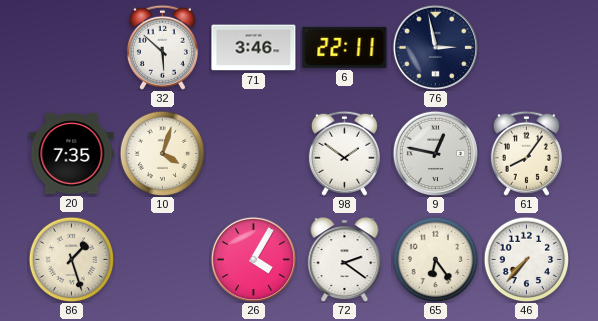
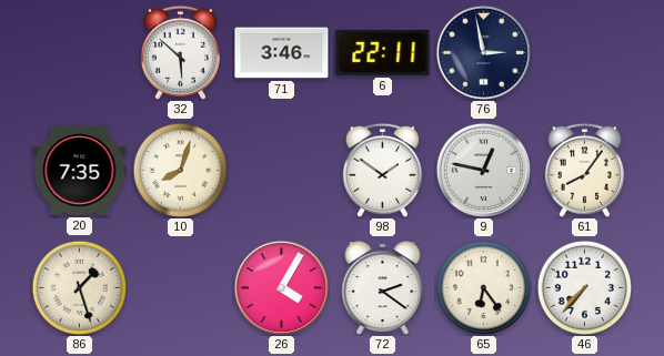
10: 4:03 -> 8:03 (180, 170)
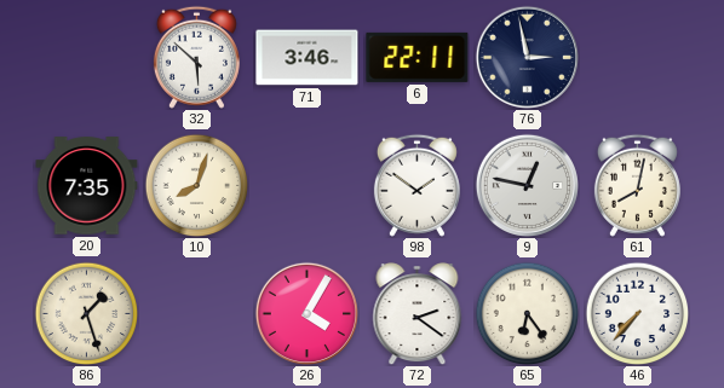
61: 8:06 -> 8:02 (637, 185)
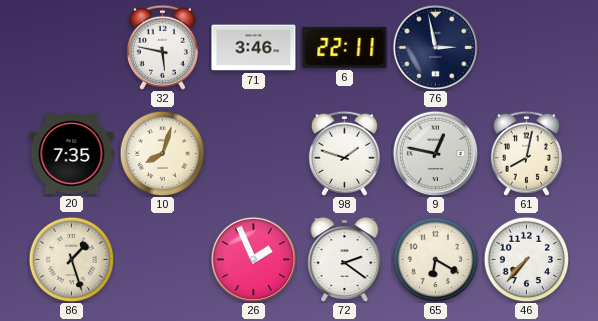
32: 5:52 -> 5:47 (162, 47)
98: 1:51 -> 1:48 (344, 153)
26: 4:05 -> 1:56 (253, 259)
65: 6:24 -> 6:20 (435, 259)
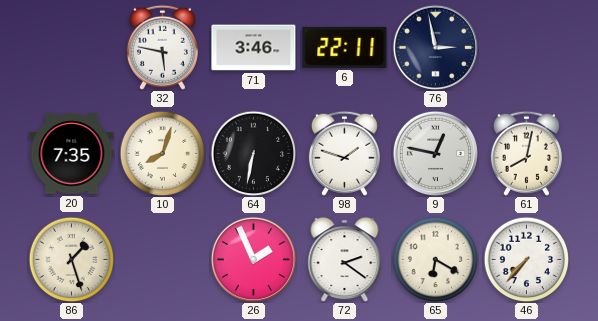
64: none -> 6:32 (253, 153)
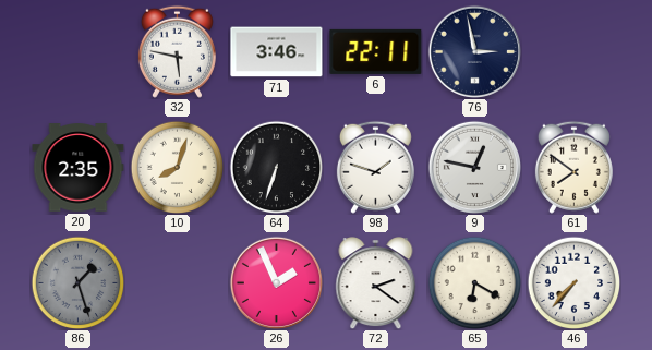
20: 7:35 -> 2:35 (79, 168)
64: 6:32 -> 6:33 (276, 167)
61: 8:02 -> 7:51 (573, 167)
86 dial: cream -> grey (77, 282)
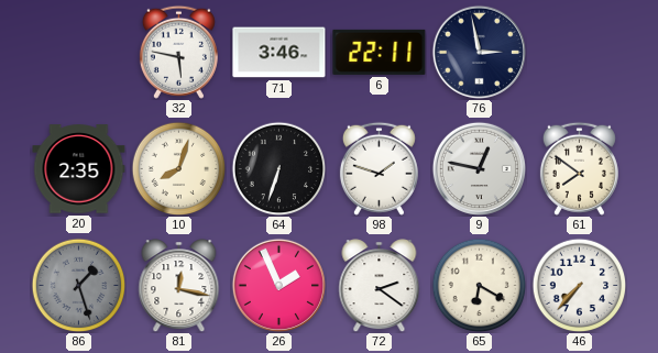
81: none -> 12:17 (179, 286)
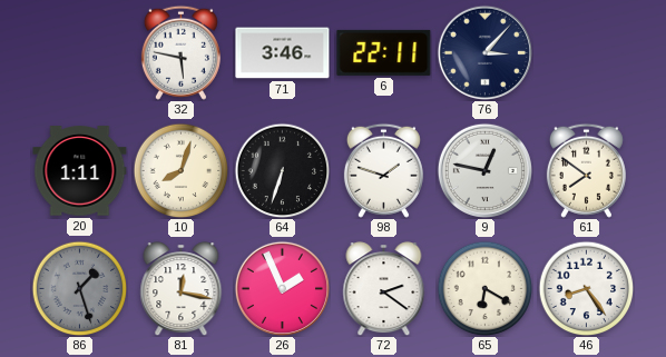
76: 2:58 -> 3:07 (484, 52)
20: 2:35 -> 1:11 (80, 171)
46: 7:37 -> 8:24 (586, 288)
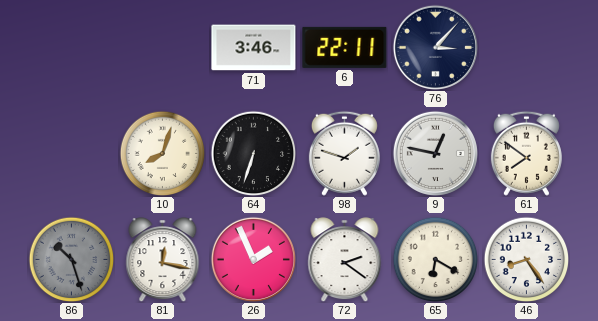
32: 5:47 -> none (180, 52)
20: 1:11 -> none (80, 171)
86: 1:27 -> 10:27 (71, 259)
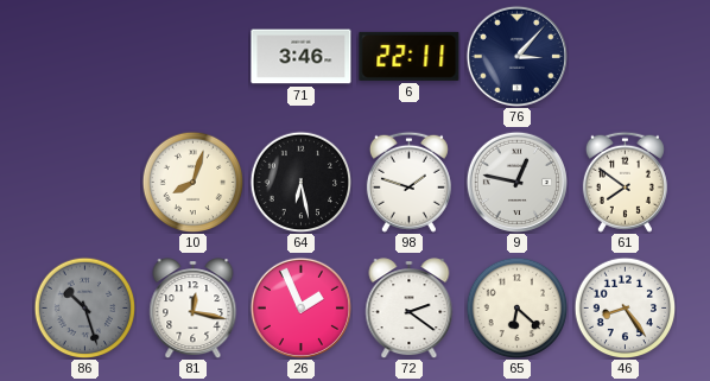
64: 6:33 -> 6:28 (300, 182)
65: 6:20 -> 6:22 (516, 307)
